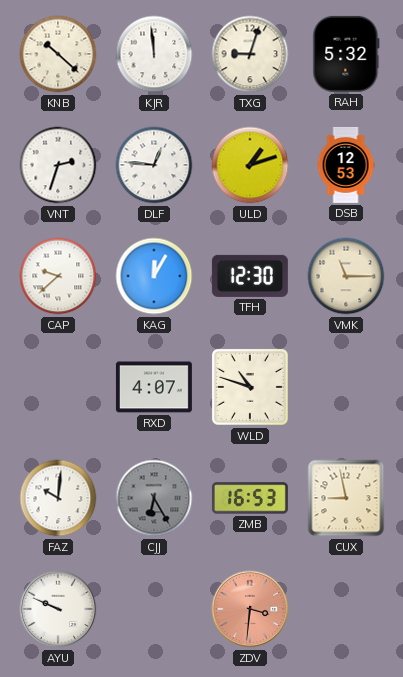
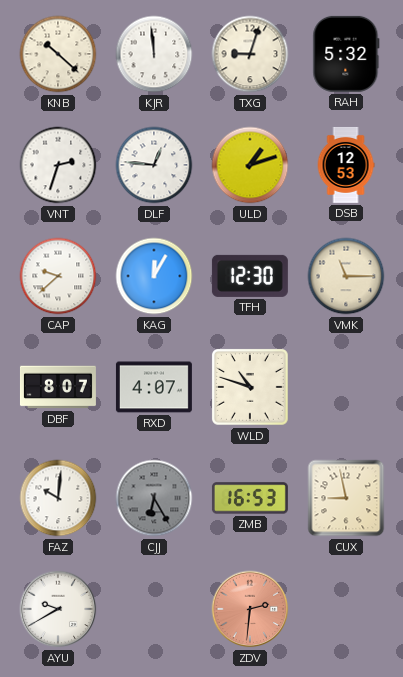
DBF: none -> 8:07 (58, 387)
AYU: 9:49 -> 9:40 (58, 609)
ZDV: 3:31 -> 2:31 (250, 609)
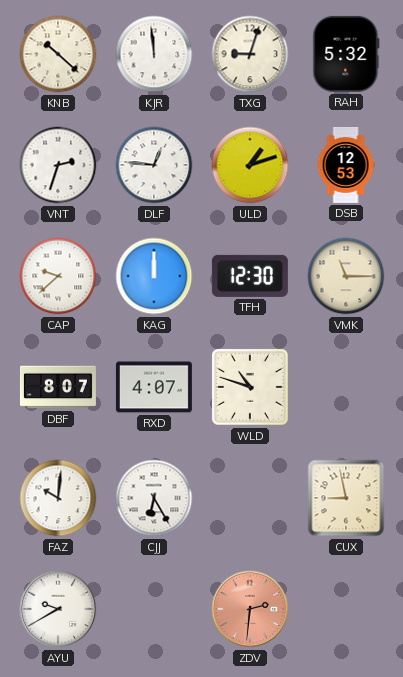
KAG: 12:05 -> 12:00 (154, 276)
CJJ dial: grey -> white (154, 498)
ZMB: 16:53 -> none (250, 498)
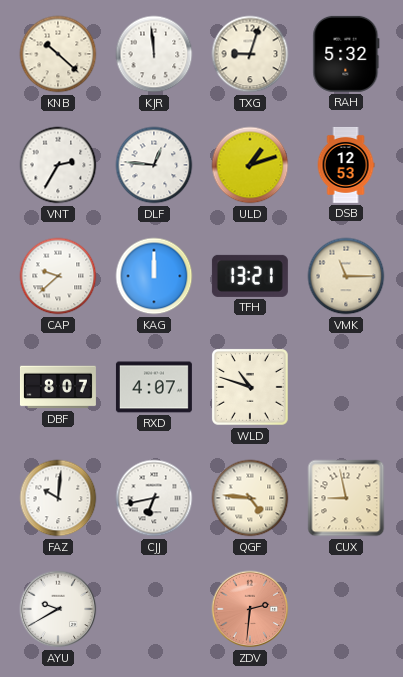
VNT: 2:33 -> 2:35 (58, 165)
TFH: 12:30 -> 13:21 (250, 276)
CJJ: 6:25 -> 6:43 (154, 498)
QGF: none -> 4:46 (250, 498)
